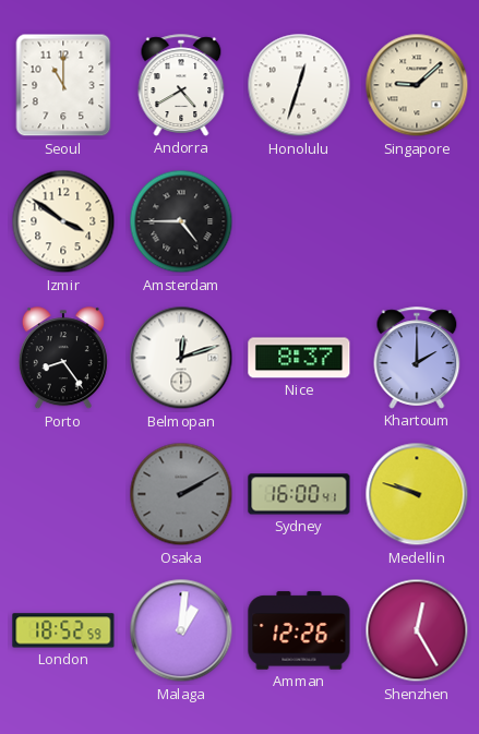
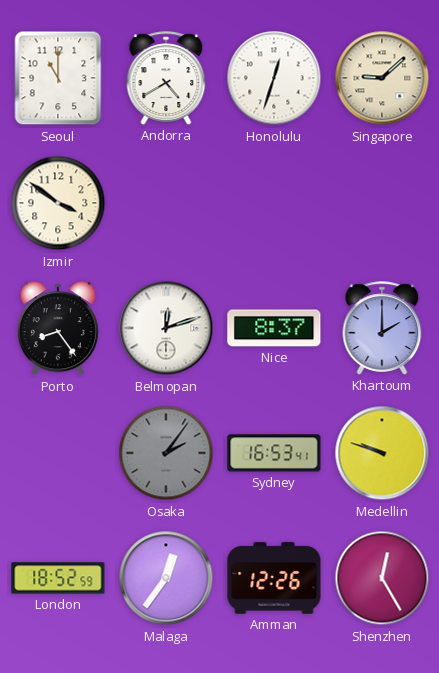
Amsterdam: 4:45 -> none (181, 221)
Osaka: 2:10 -> 2:06 (166, 453)
Sydney: 16:00 -> 16:53 (274, 453)
Malaga: 1:01 -> 12:36 (166, 578)
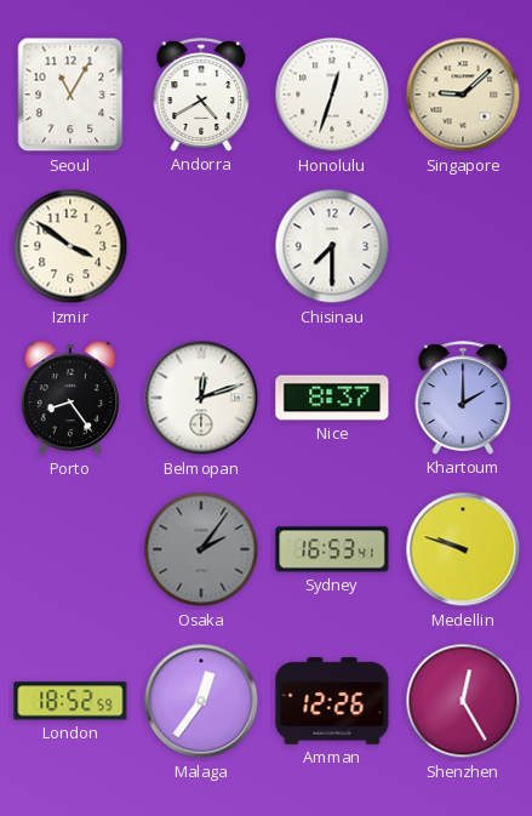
Seoul: 11:00 -> 11:05 (70, 95)
Chisinau: none -> 7:30 (332, 246)
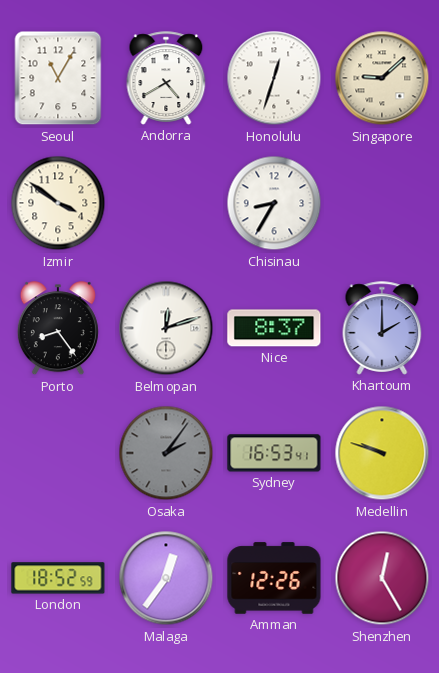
Chisinau: 7:30 -> 8:35 (274, 203)
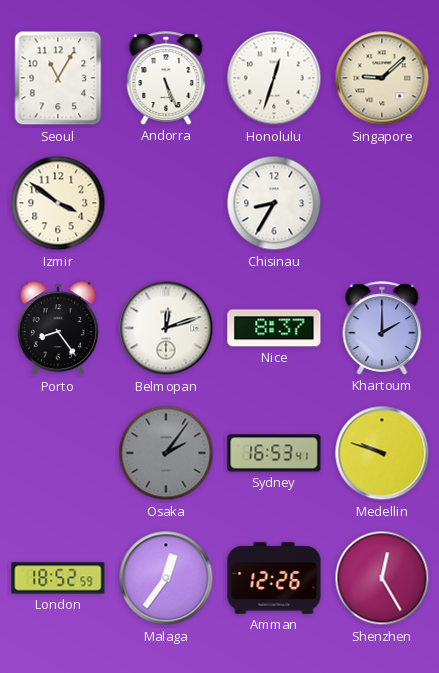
Andorra: 4:40 -> 5:26 (166, 78)
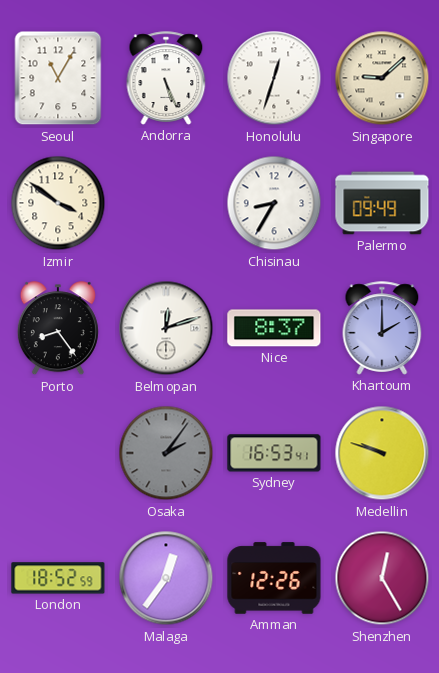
Palermo: none -> 09:49 (382, 203)
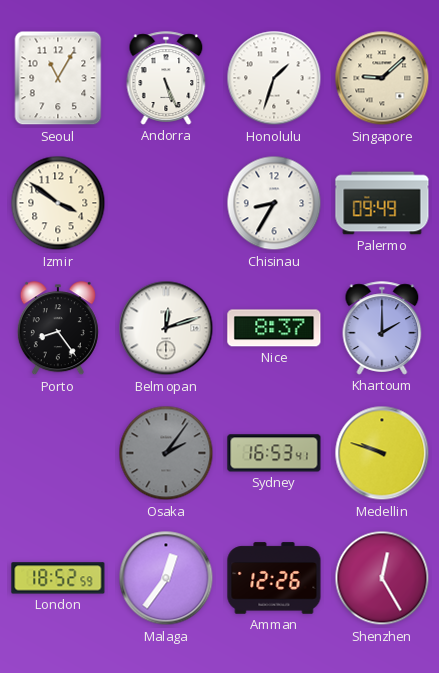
Honolulu: 12:33 -> 1:33 (274, 78)
